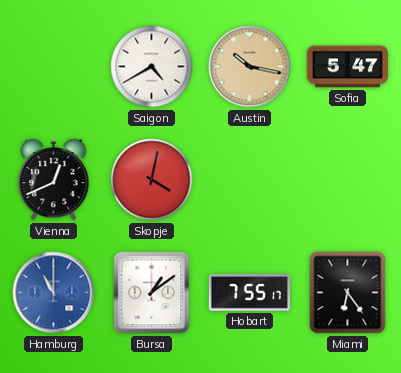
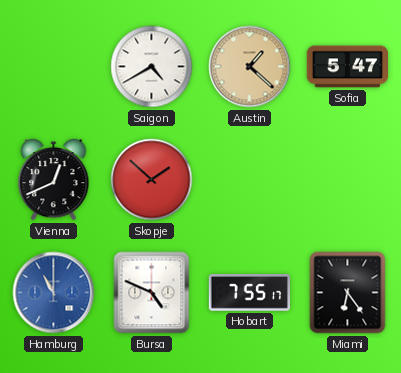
Austin: 10:17 -> 1:22 (250, 67)
Skopje: 4:02 -> 1:52 (152, 180)
Bursa: 1:09 -> 4:49 (152, 293)
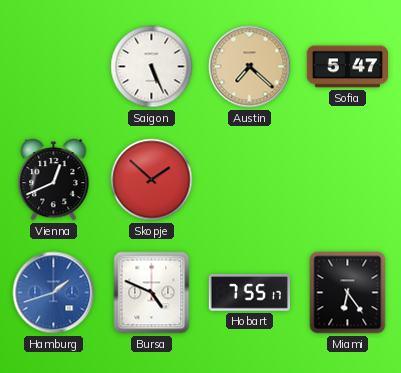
Saigon: 4:40 -> 5:26 (152, 67)
Austin: 1:22 -> 7:22 (250, 67)
Hamburg: 11:00 -> 1:42 (54, 293)
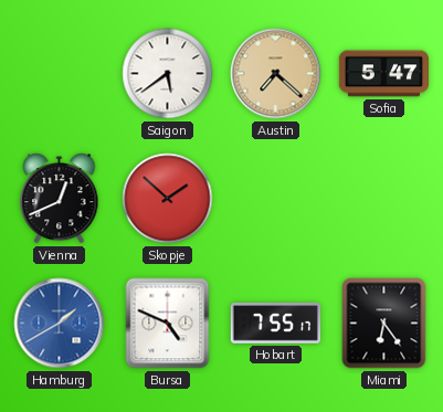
Saigon: 5:26 -> 5:39 (168, 74)
Hamburg: 1:42 -> 1:40 (60, 324)
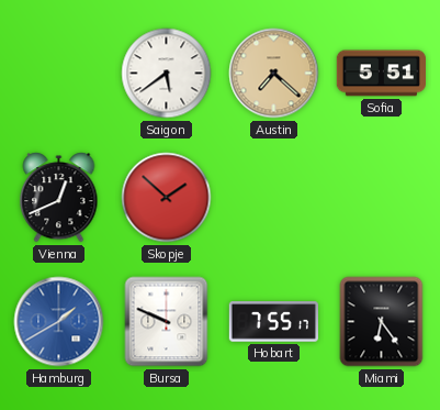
Sofia: 5:47 -> 5:51 (381, 74)
Bursa: 4:49 -> 9:49 (167, 322)
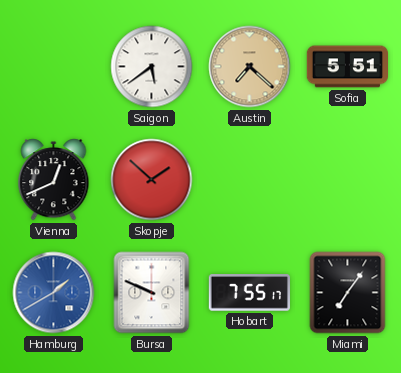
Miami: 6:24 -> 7:06 (348, 293)
